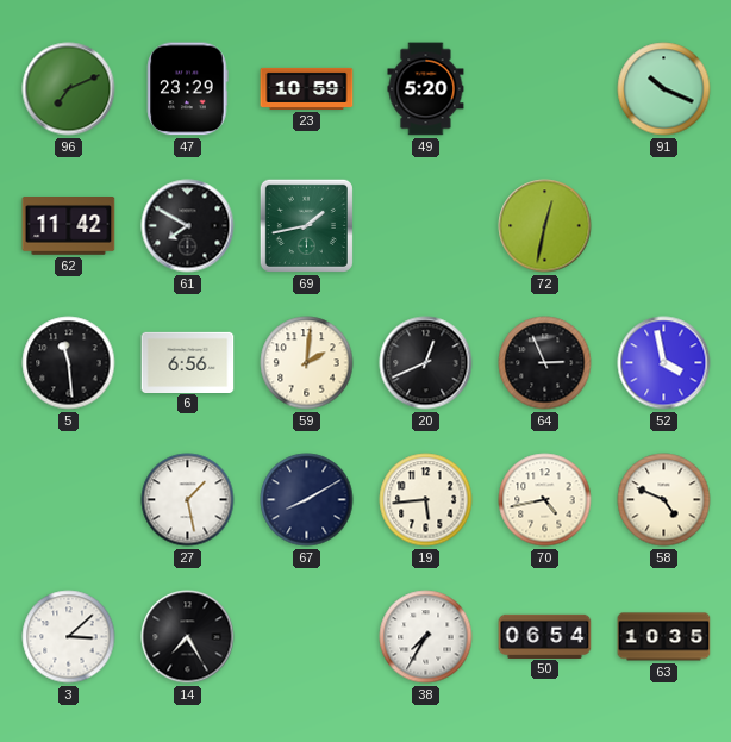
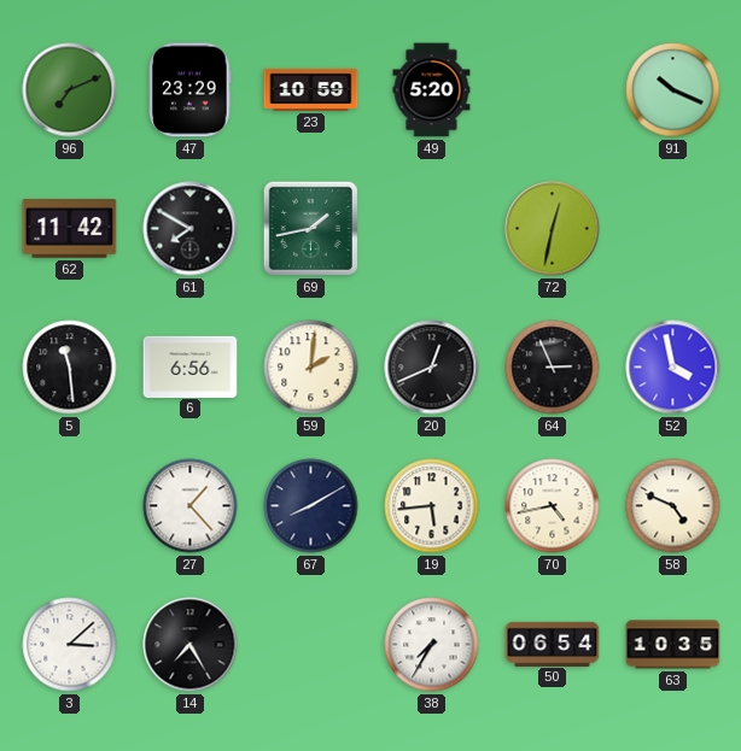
27: 1:28 -> 1:23 (191, 506)
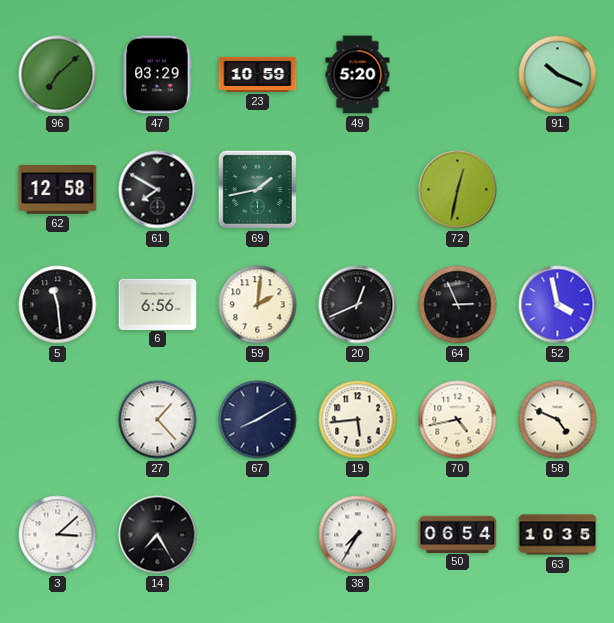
96: 7:11 -> 7:08 (58, 75)
47: 23:29 -> 03:29 (158, 75)
62: 11:42 -> 12:58 (58, 190)
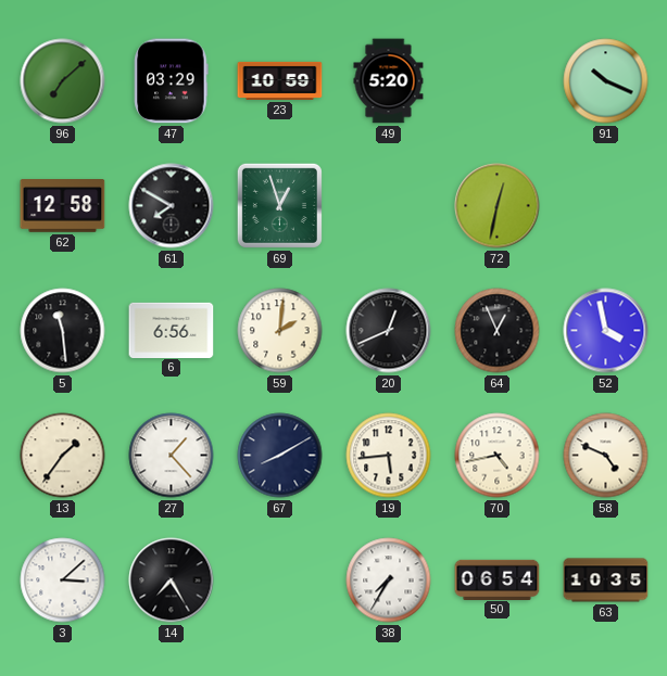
69: 1:43 -> 12:57 (279, 205)
64: 2:56 -> 12:56 (498, 331)
13: none -> 1:36 (63, 456)
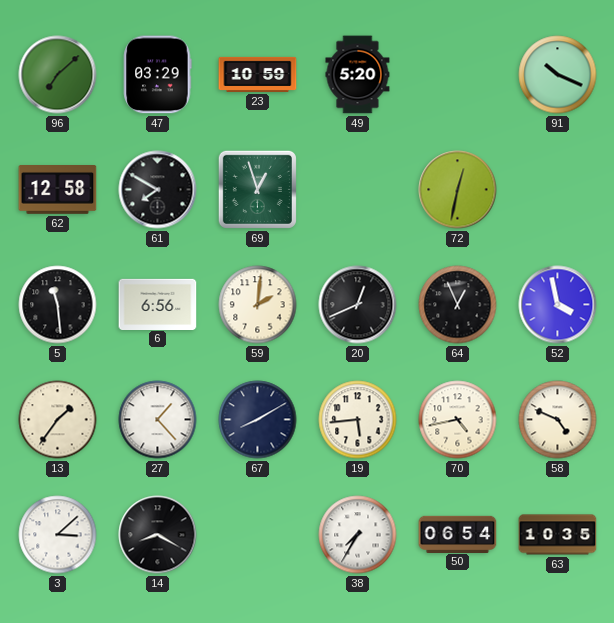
14: 7:25 -> 8:20 (158, 535)
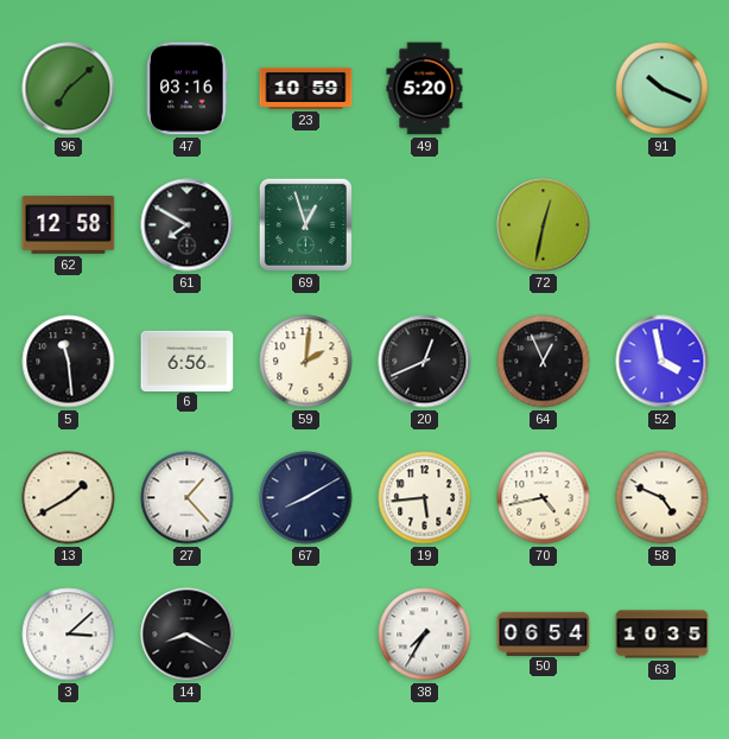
47: 03:29 -> 03:16 (188, 89)
13: 1:36 -> 1:40 (69, 498)
